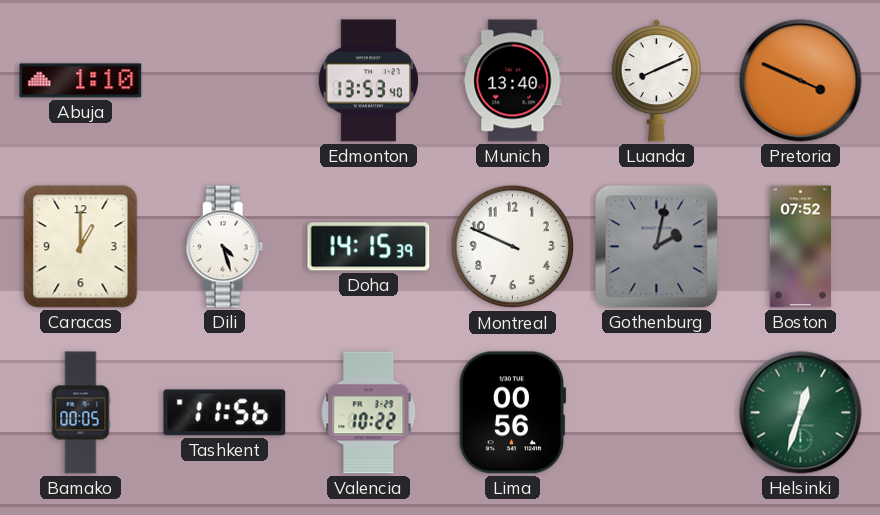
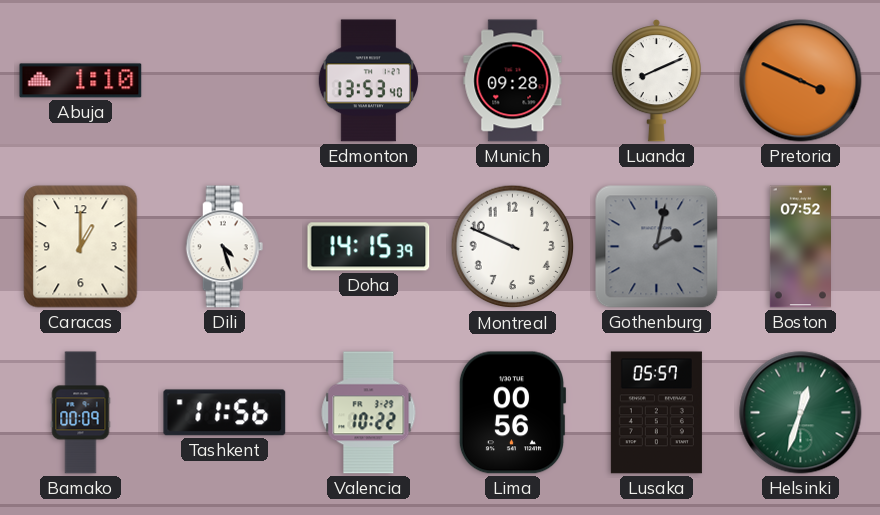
Munich: 13:40 -> 09:28 (513, 81)
Bamako: 00:05 -> 00:09 (81, 413)
Lusaka: none -> 05:57 (656, 413)
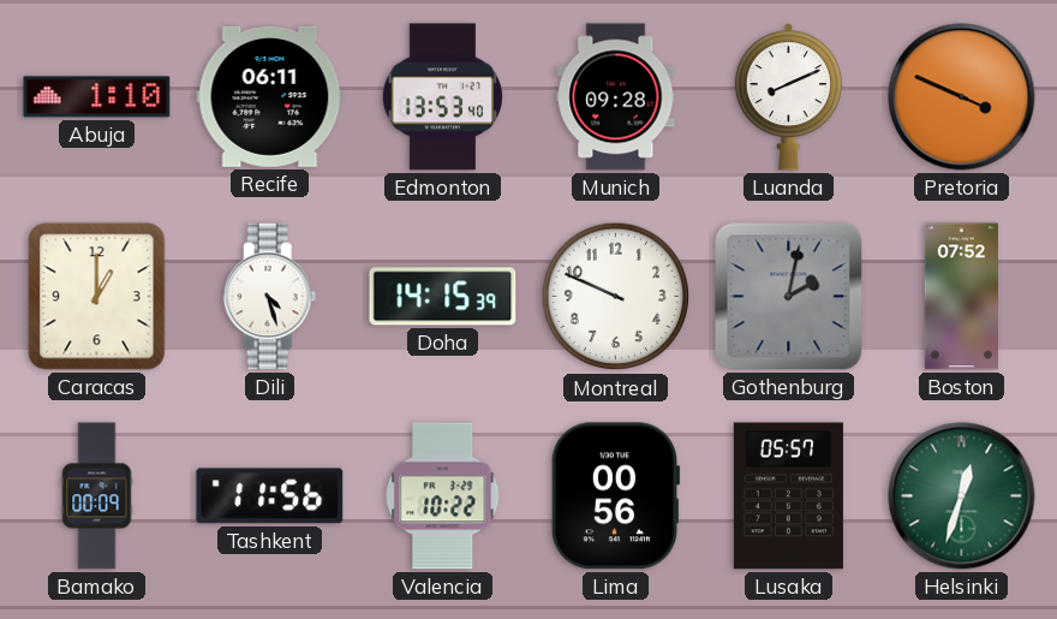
Recife: none -> 06:11 (270, 96)
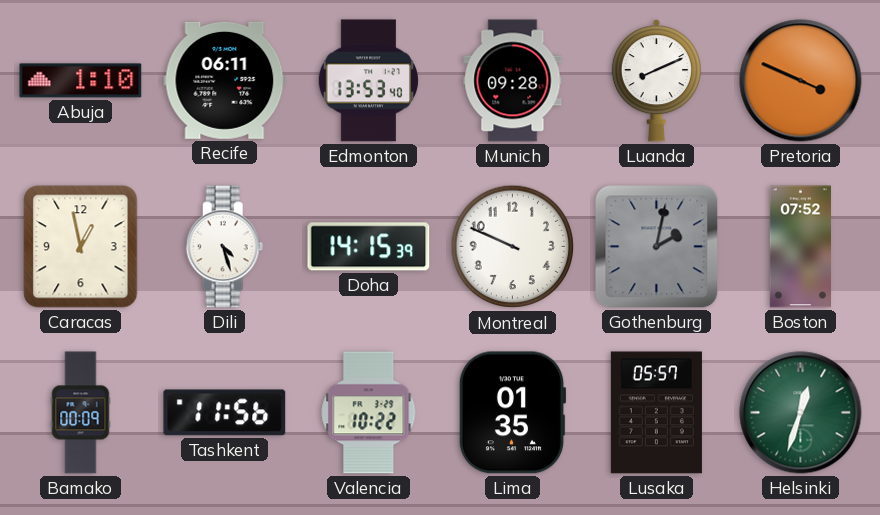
Caracas: 1:00 -> 12:58 (81, 247)
Lima: 00:56 -> 01:35 (512, 413)
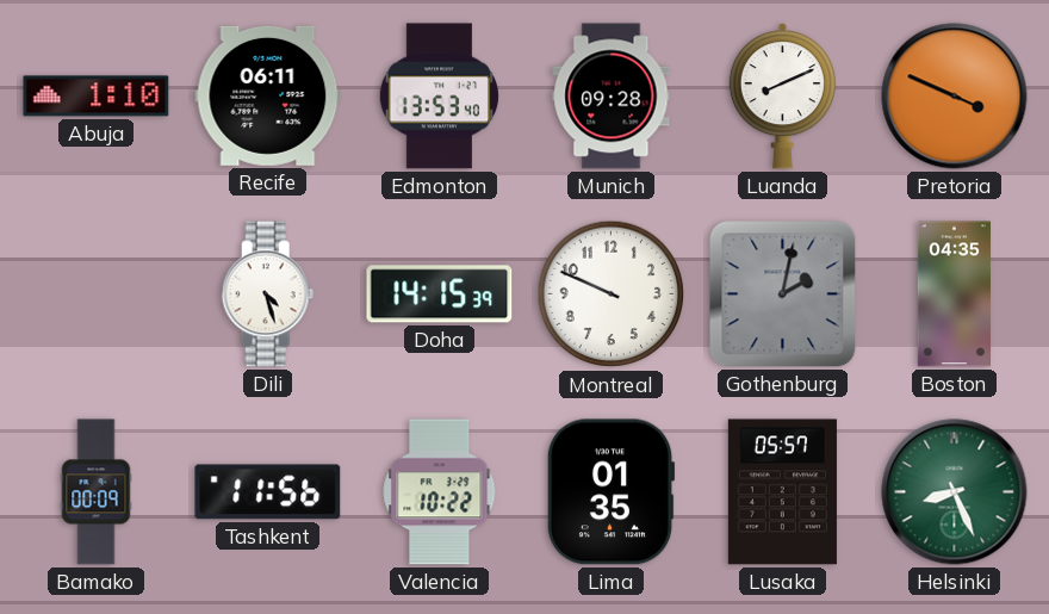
Caracas: 12:58 -> none (81, 247)
Boston: 07:52 -> 04:35 (954, 294)
Helsinki: 12:33 -> 8:26 (955, 492)
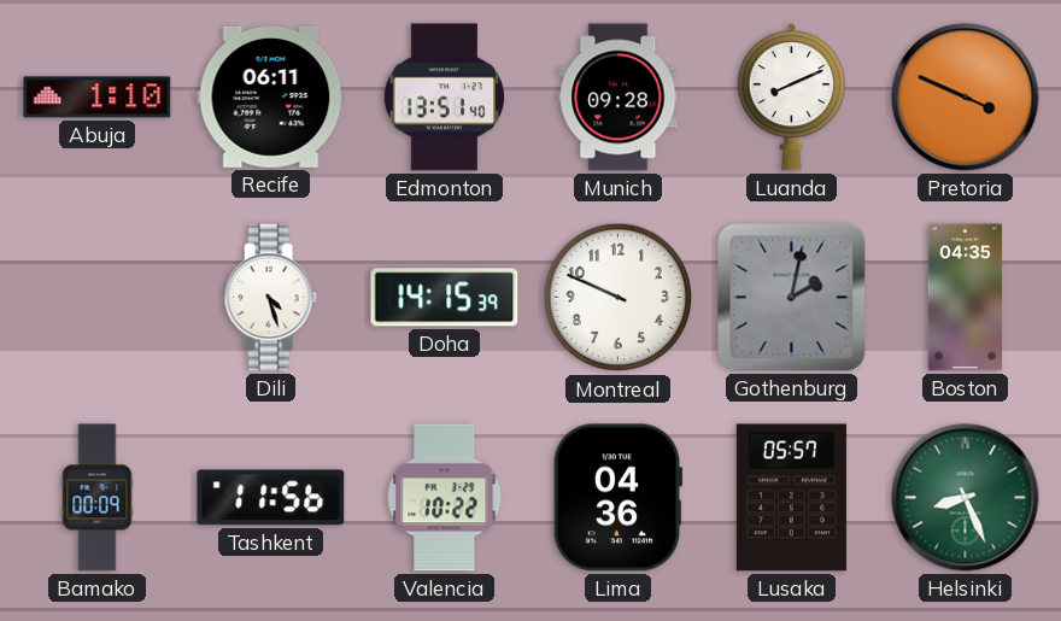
Edmonton: 13:53 -> 13:51 (444, 98)
Lima: 01:35 -> 04:36 (617, 498)
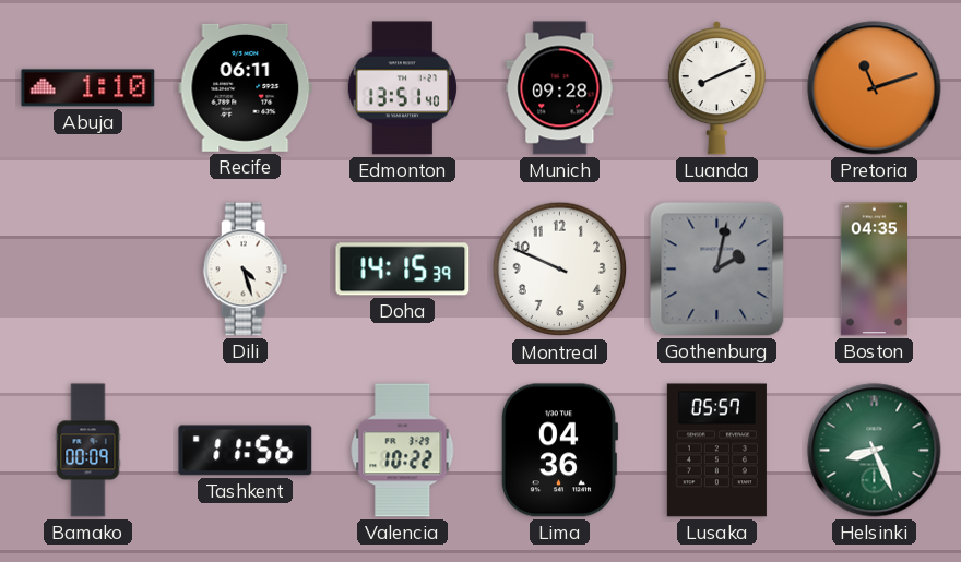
Pretoria: 3:49 -> 11:12 (875, 88)
